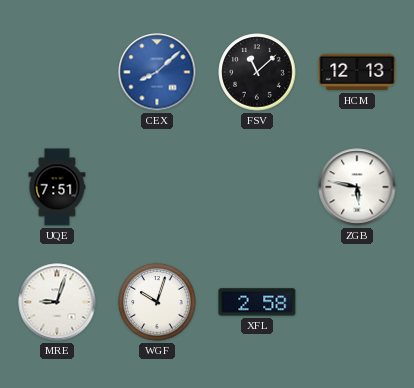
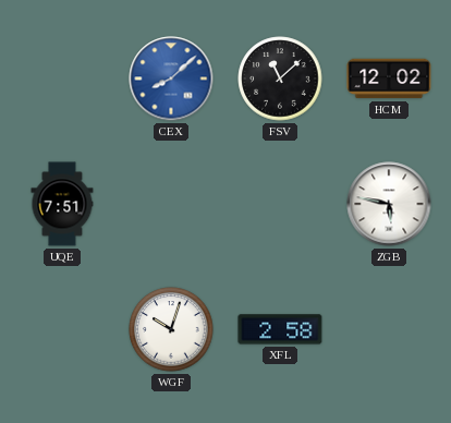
HCM: 12:13 -> 12:02 (389, 78)
MRE: 9:03 -> none (57, 302)
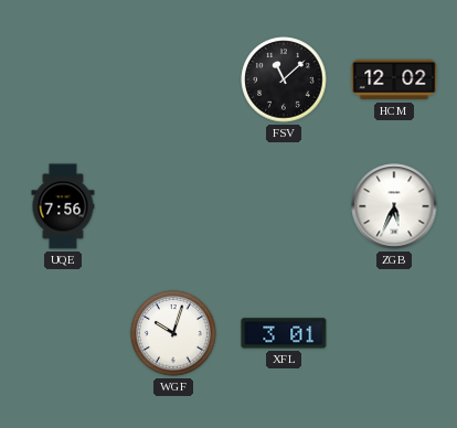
CEX: 8:08 -> none (171, 78)
UQE: 7:51 -> 7:56 (63, 206)
ZGB: 5:47 -> 5:34 (394, 206)
XFL: 2:58 -> 3:01 (284, 333)
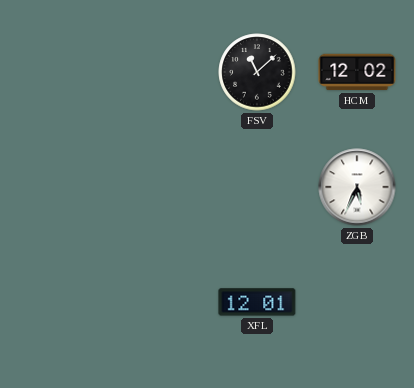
UQE: 7:56 -> none (63, 206)
WGF: 10:03 -> none (173, 333)
XFL: 3:01 -> 12:01 (257, 302)
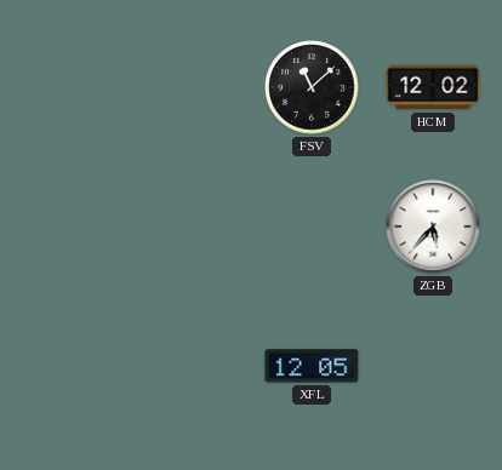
ZGB: 5:34 -> 5:37 (433, 227)
XFL: 12:01 -> 12:05 (312, 366)
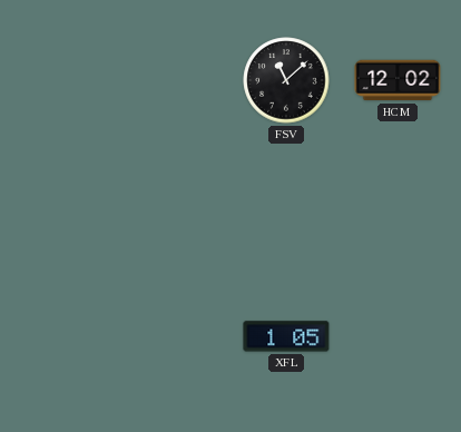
ZGB: 5:37 -> none (433, 227)
XFL: 12:05 -> 1:05 (286, 336)
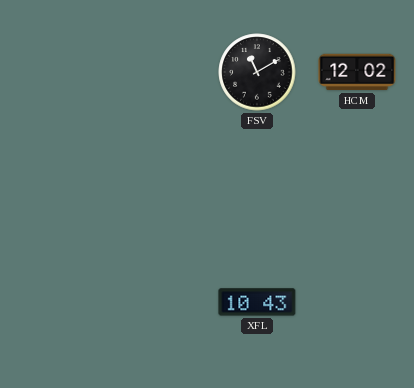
FSV: 11:08 -> 11:10 (257, 72)
XFL: 1:05 -> 10:43 (257, 302)
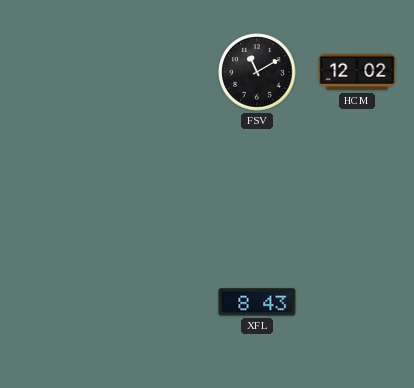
XFL: 10:43 -> 8:43 (257, 302)
